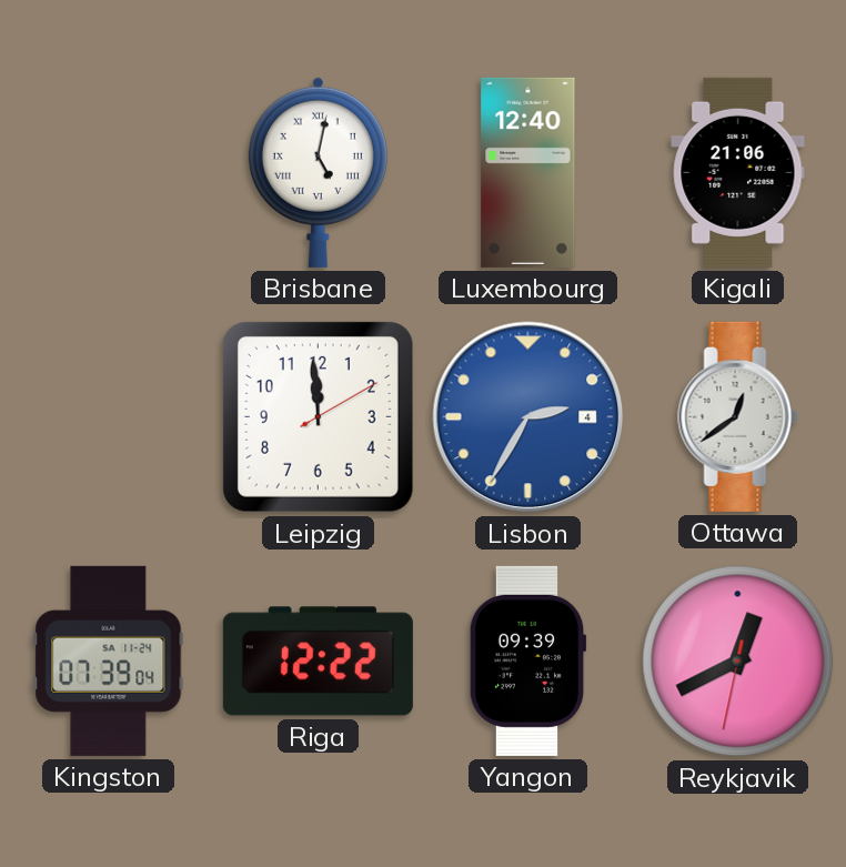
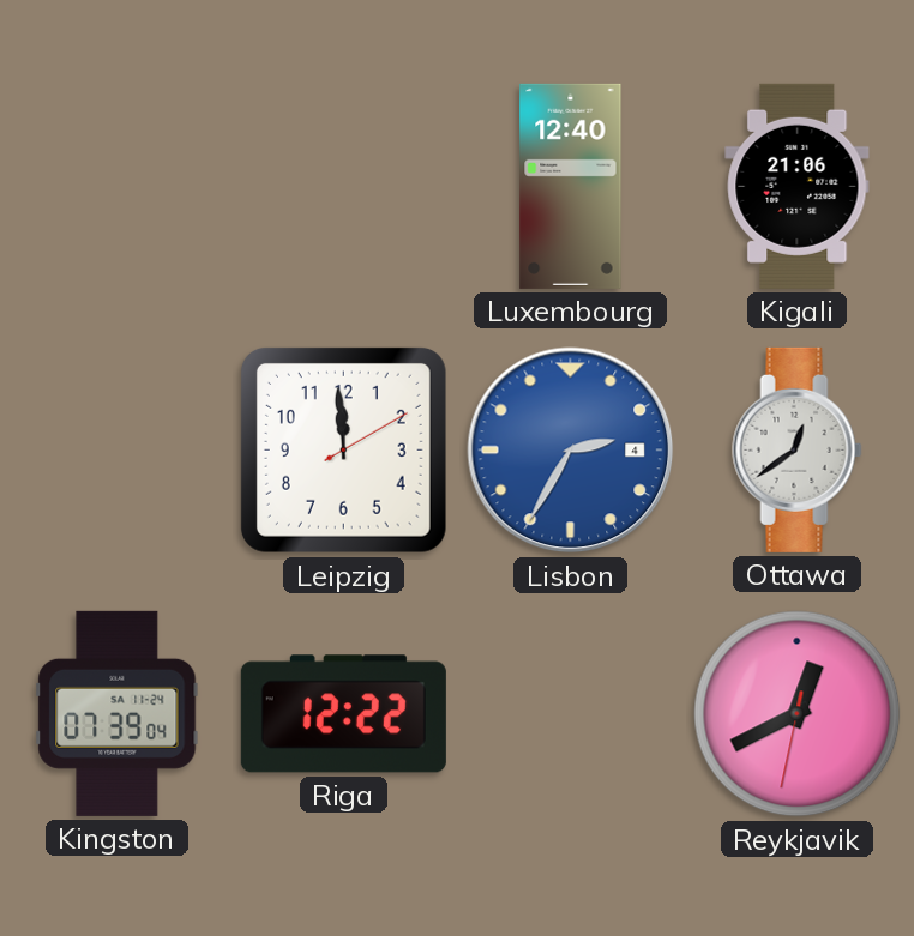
Brisbane: 5:02 -> none (318, 172)
Yangon: 09:39 -> none (527, 661)
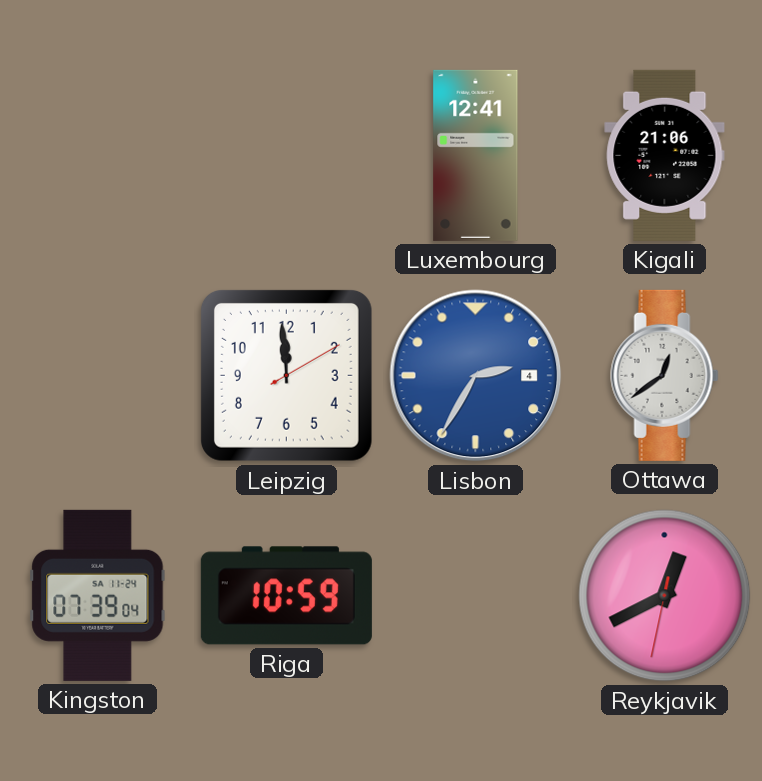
Luxembourg: 12:40 -> 12:41 (476, 155)
Riga: 12:22 -> 10:59 (286, 596)
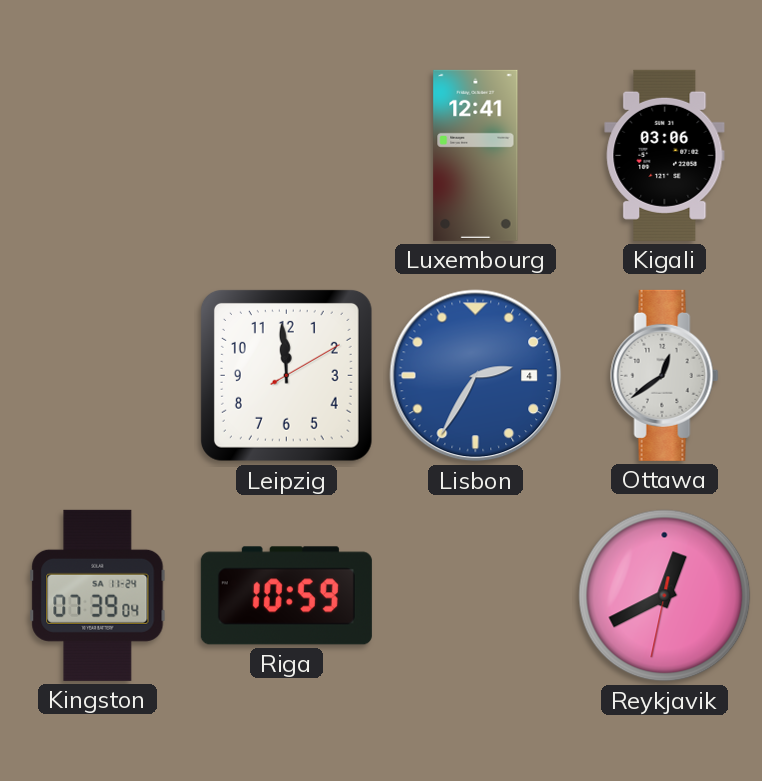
Kigali: 21:06 -> 03:06 (665, 155)
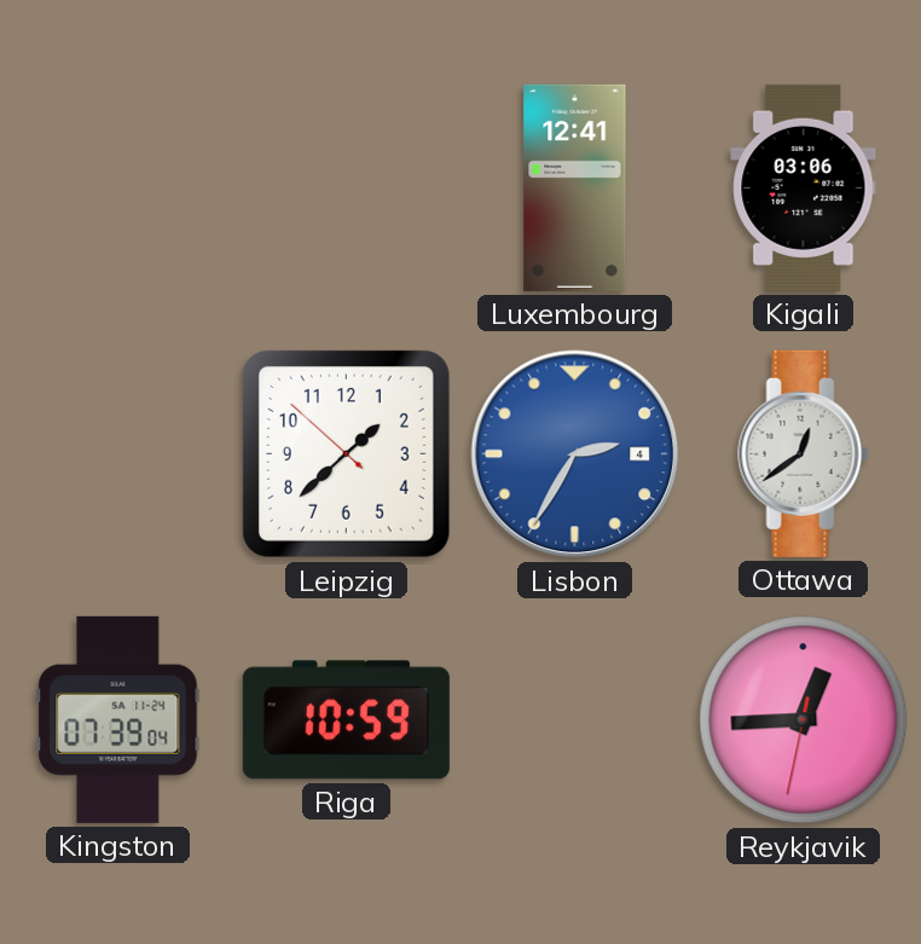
Leipzig: 11:59 -> 1:37 (346, 453)
Reykjavik: 12:40 -> 12:44 (804, 720)
